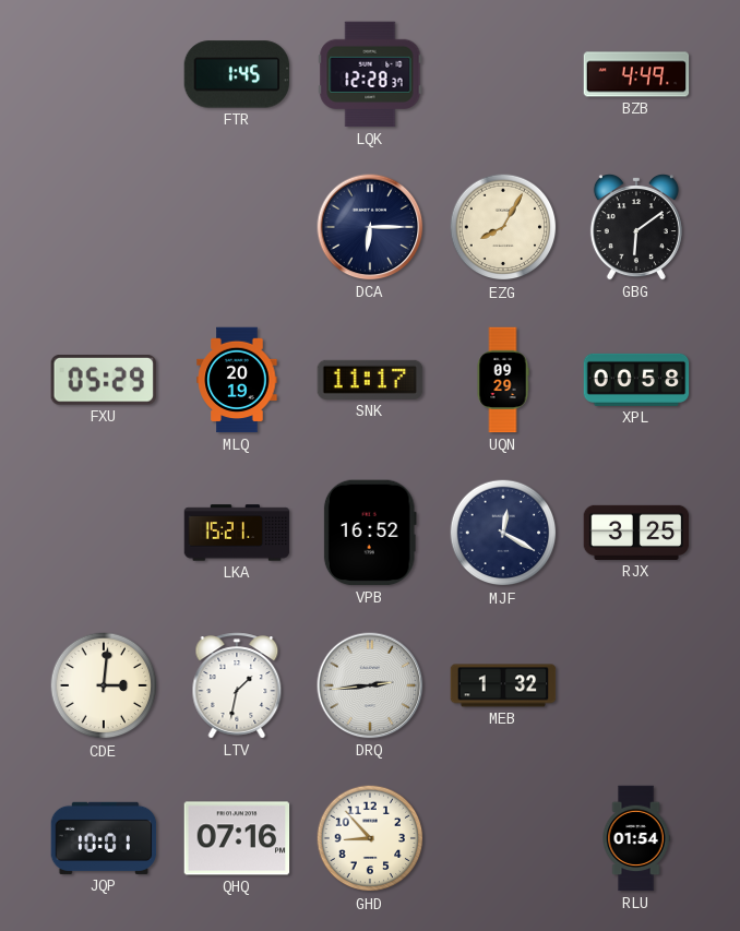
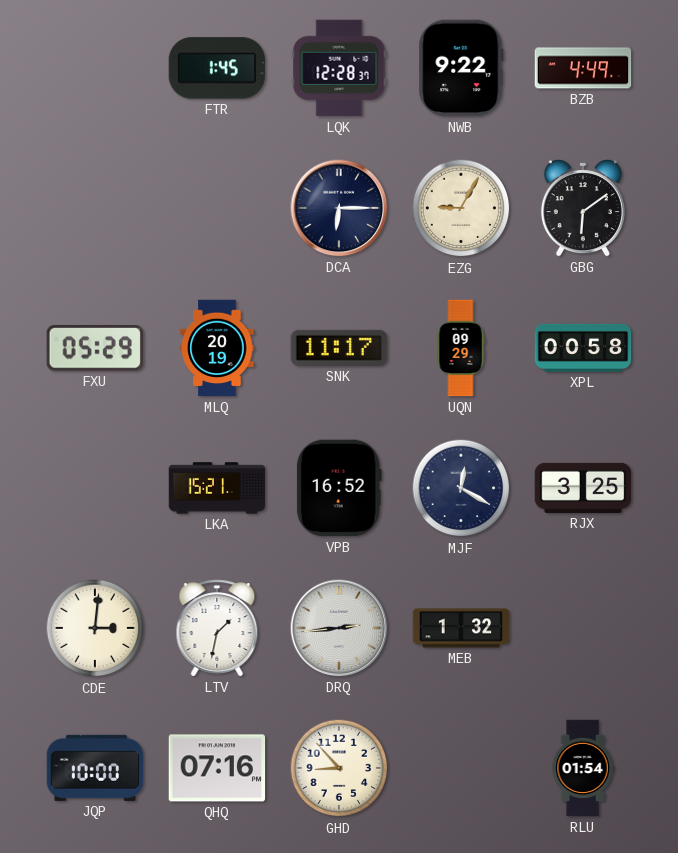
NWB: none -> 9:22 (461, 68)
EZG: 8:05 -> 9:05 (461, 208)
JQP: 10:01 -> 10:00 (95, 768)
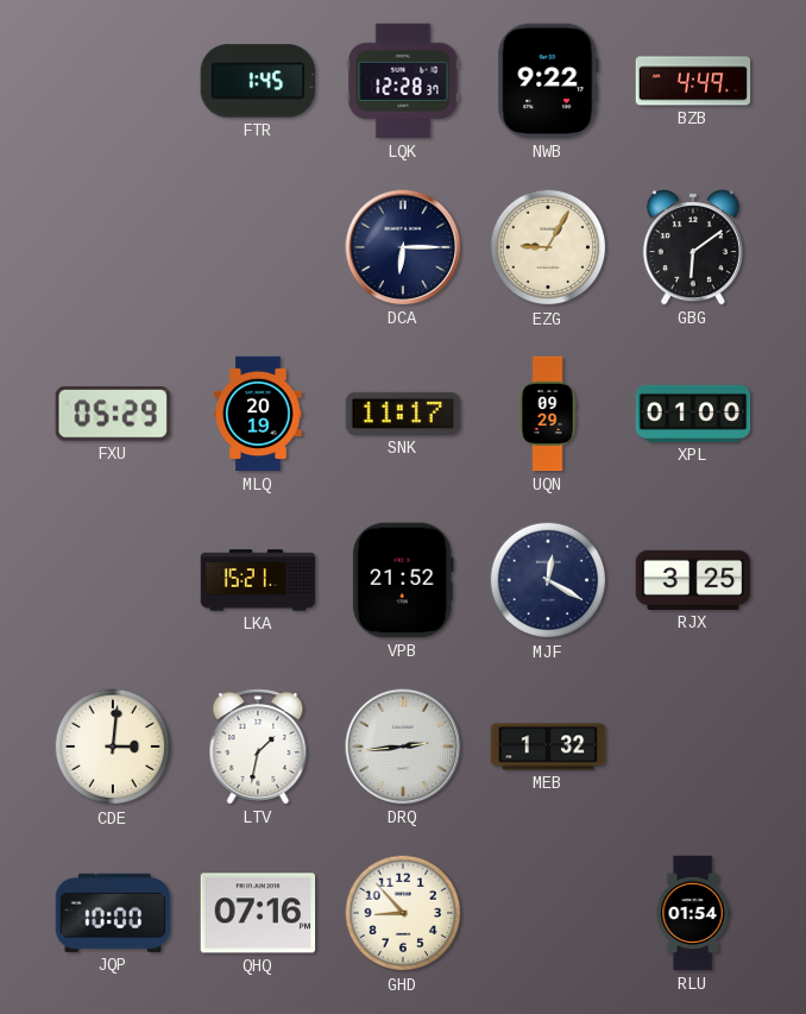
XPL: 00:58 -> 01:00 (693, 414)
VPB: 16:52 -> 21:52 (403, 580)
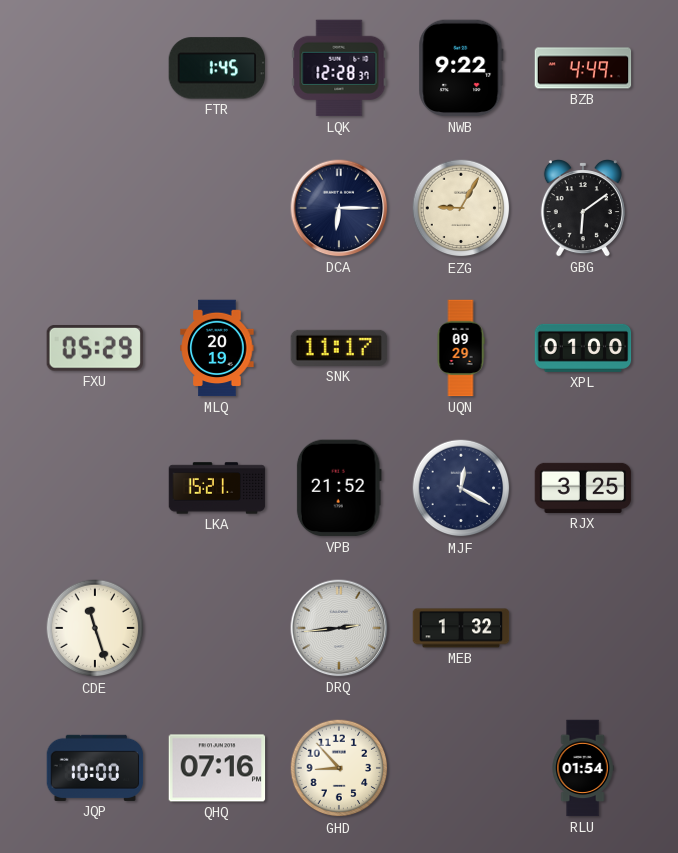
CDE: 3:01 -> 11:27 (95, 628)
LTV: 1:32 -> none (258, 747)
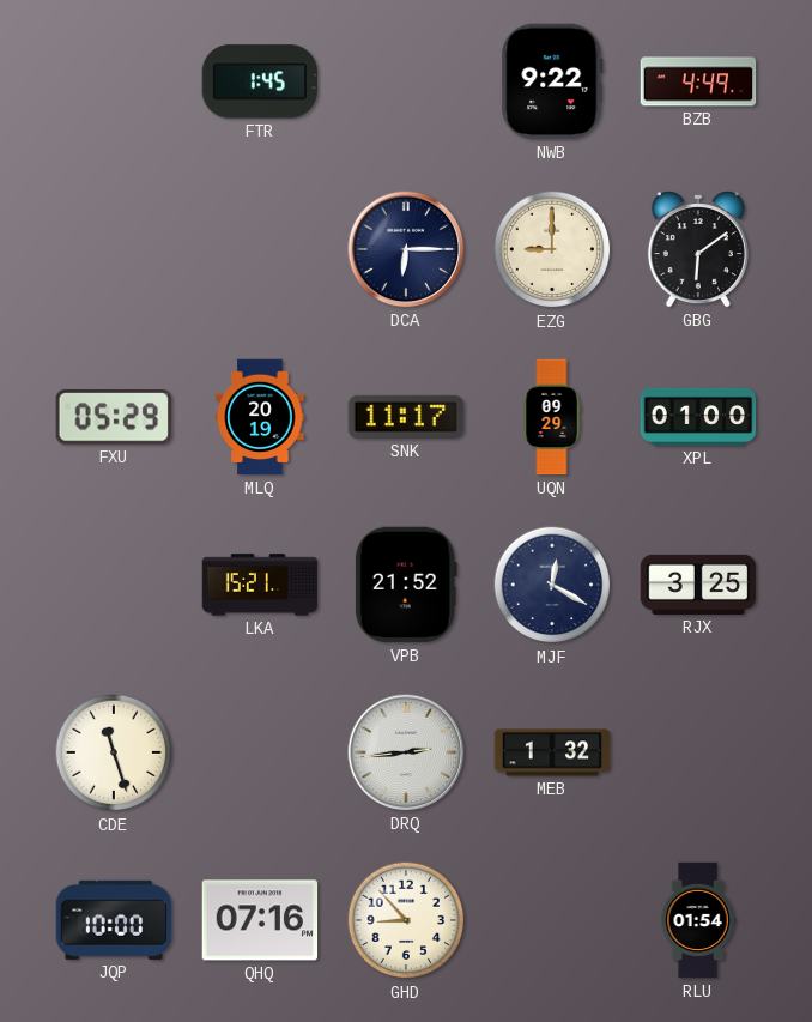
LQK: 12:28 -> none (339, 68)
EZG: 9:05 -> 9:00 (552, 249)
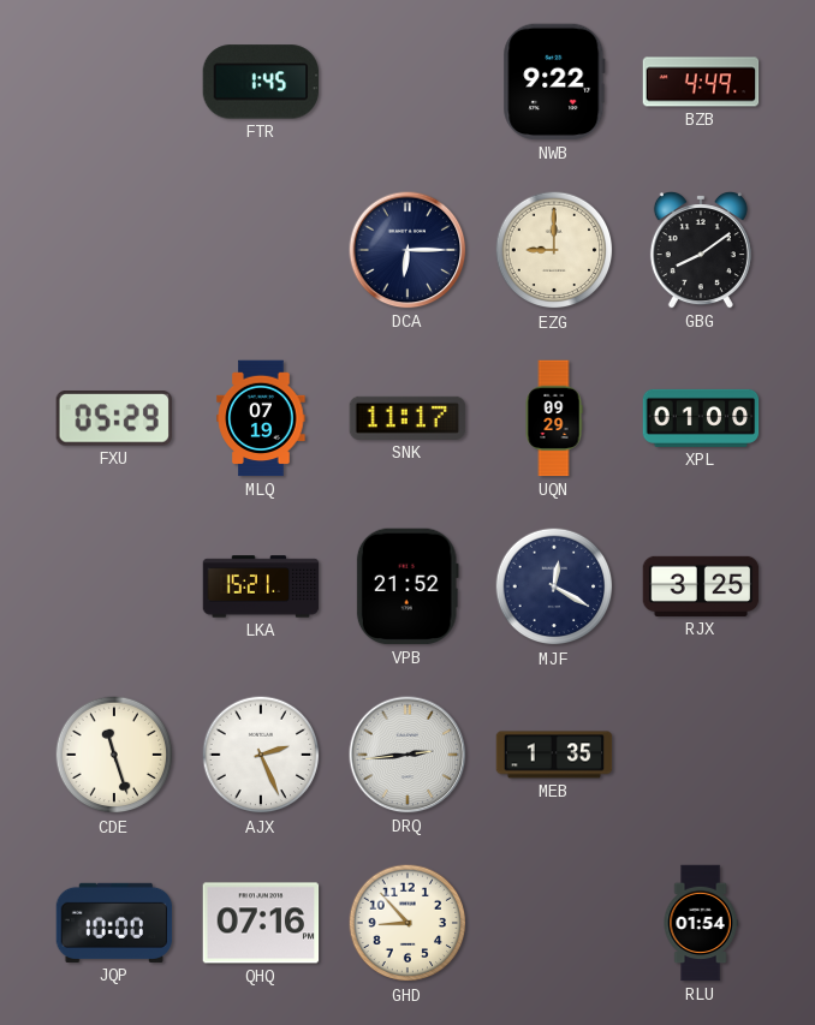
GBG: 6:09 -> 8:09 (701, 251)
MLQ: 20:19 -> 07:19 (261, 418)
AJX: none -> 2:26 (261, 755)
MEB: 1:32 -> 1:35 (554, 755)
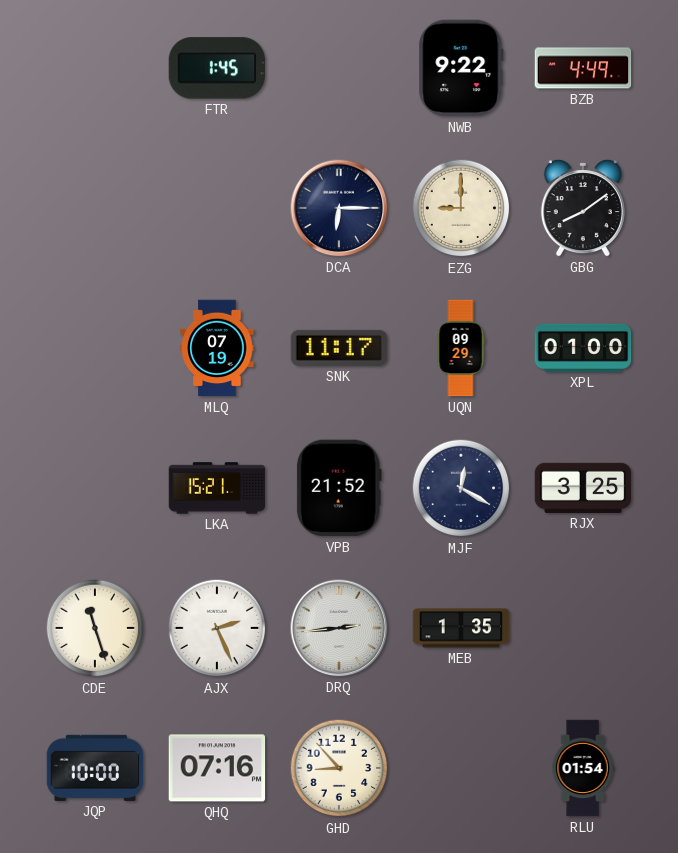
FXU: 05:29 -> none (113, 419)
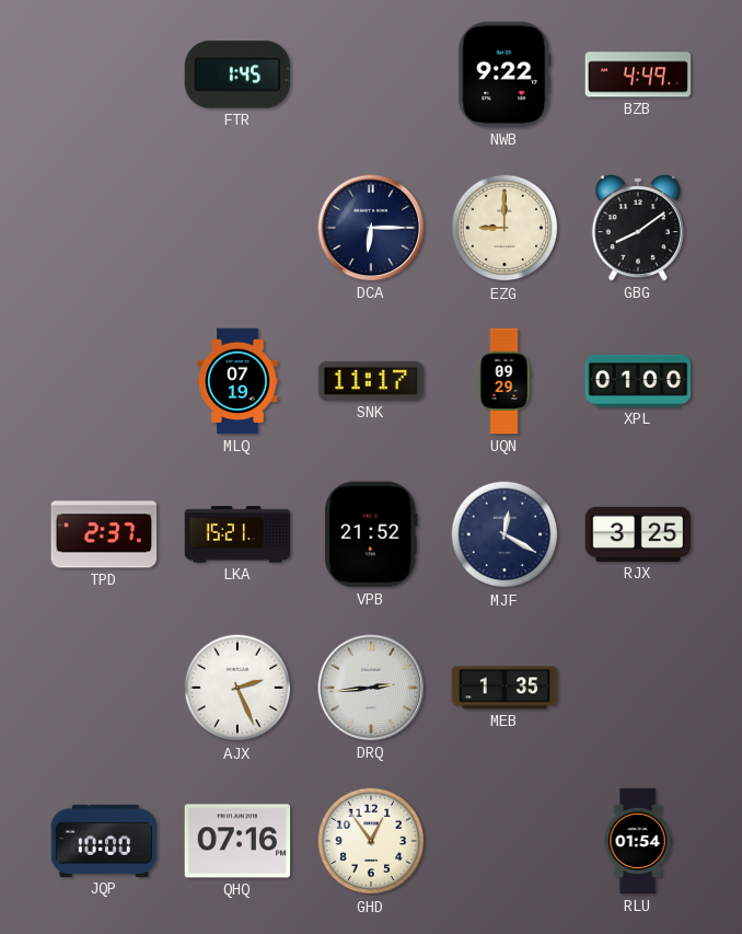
TPD: none -> 2:37 (104, 534)
CDE: 11:27 -> none (95, 628)
GHD: 8:53 -> 12:54 (371, 841)
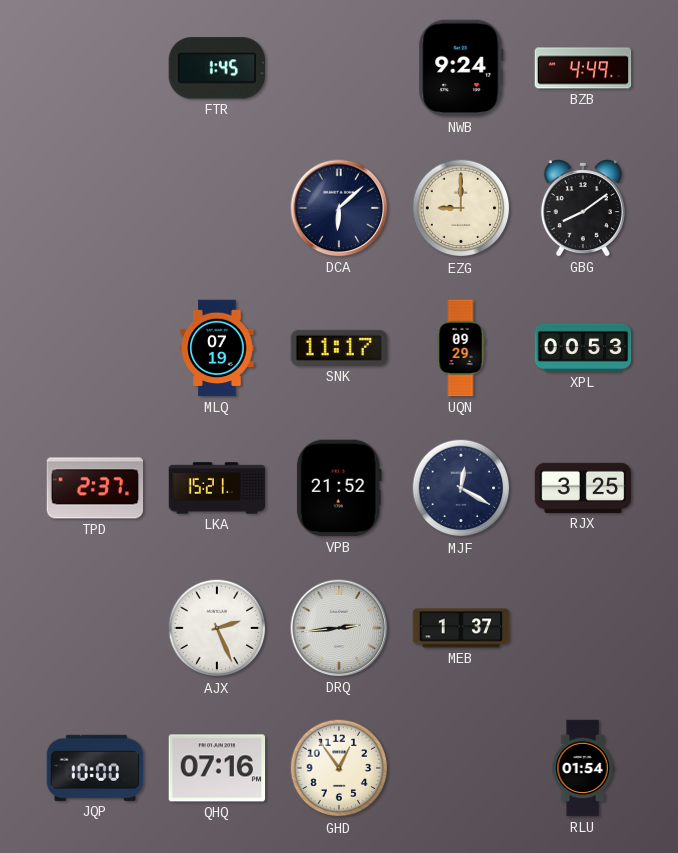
NWB: 9:22 -> 9:24 (461, 68)
DCA: 6:15 -> 6:08 (339, 208)
XPL: 01:00 -> 00:53 (583, 348)
MEB: 1:35 -> 1:37 (461, 628)
